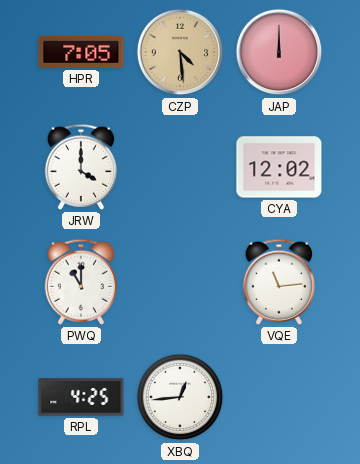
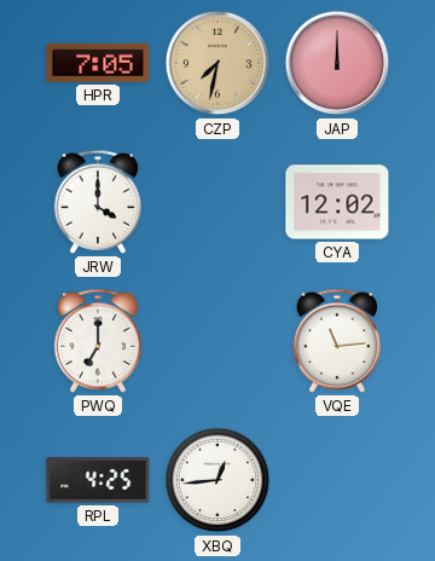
CZP: 4:29 -> 7:32 (217, 63)
PWQ: 11:00 -> 7:00 (98, 341)
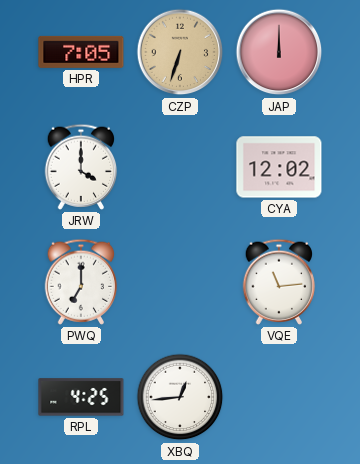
CZP: 7:32 -> 6:33 (180, 52)
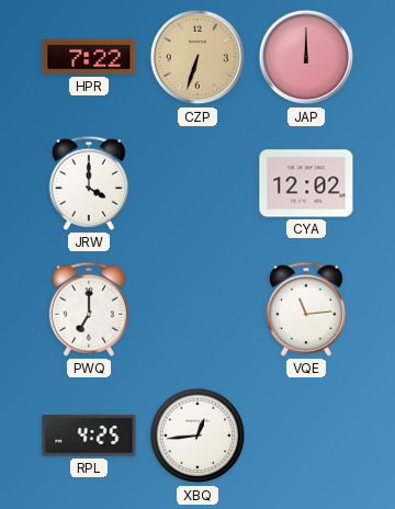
HPR: 7:05 -> 7:22 (89, 57)
